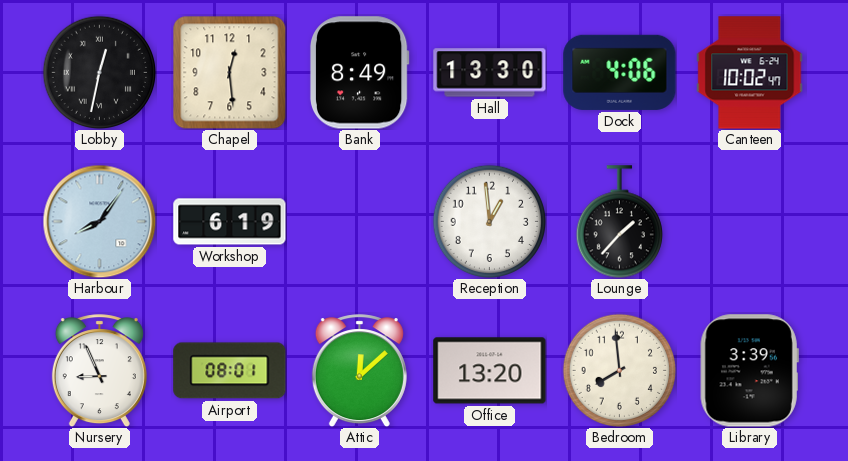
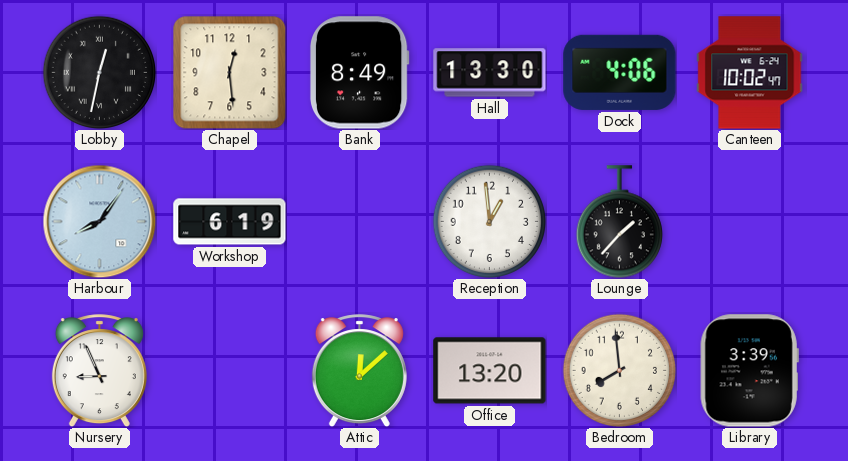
Airport: 08:01 -> none (230, 371)
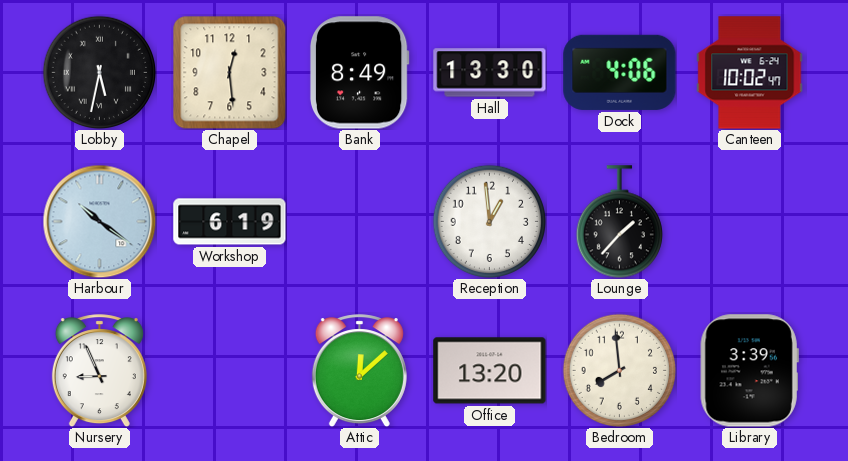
Lobby: 12:32 -> 5:32 (99, 72)
Harbour: 8:06 -> 10:21 (99, 221)
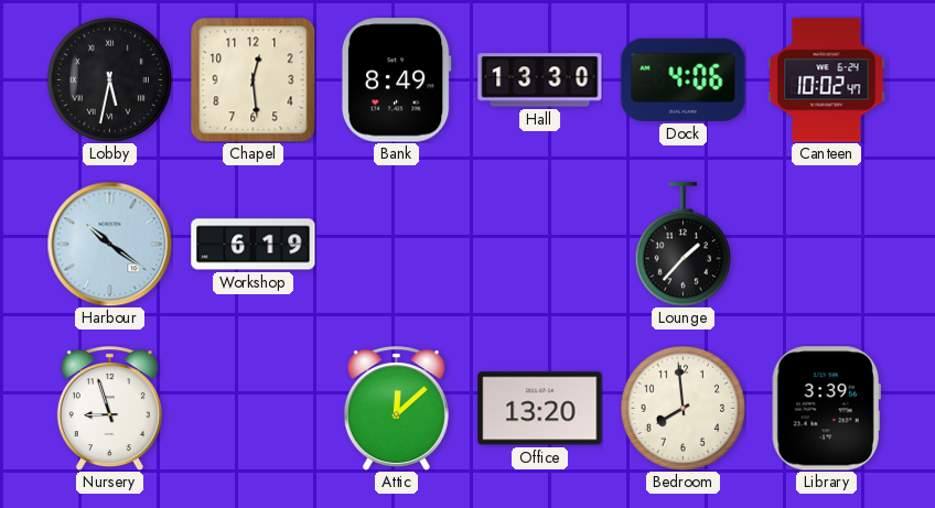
Reception: 12:59 -> none (489, 221)
Nursery: 8:56 -> 8:57 (109, 409)
